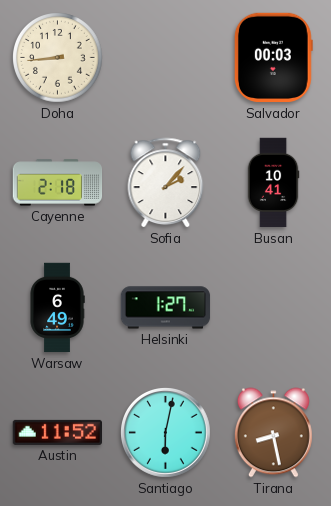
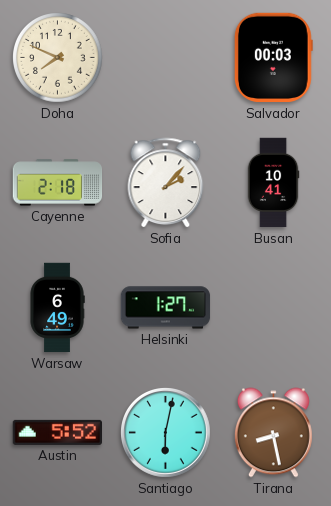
Doha: 8:44 -> 7:49 (58, 58)
Austin: 11:52 -> 5:52 (57, 432)
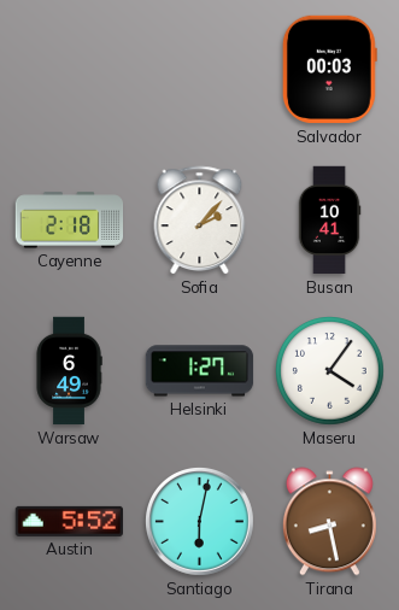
Doha: 7:49 -> none (58, 58)
Maseru: none -> 4:06 (330, 371)
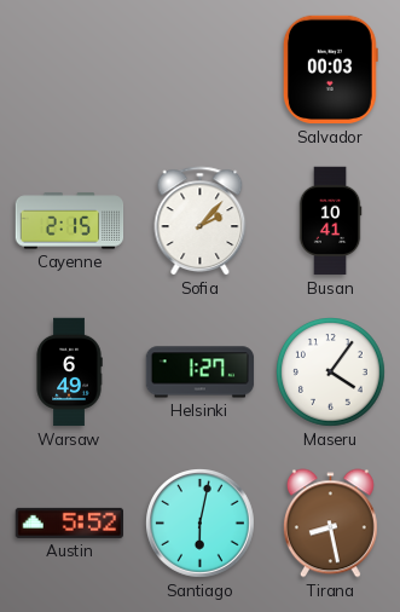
Cayenne: 2:18 -> 2:15 (70, 221)
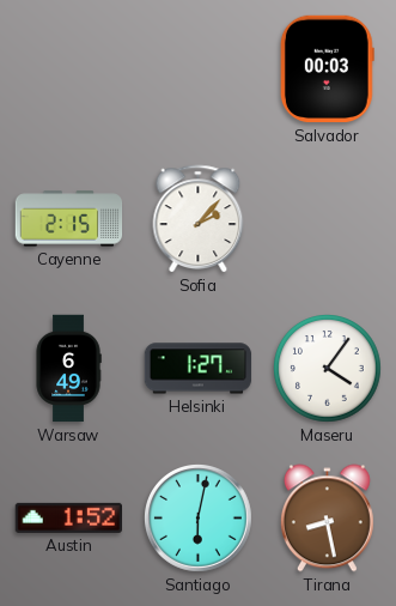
Busan: 10:41 -> none (330, 221)
Austin: 5:52 -> 1:52 (68, 517)
